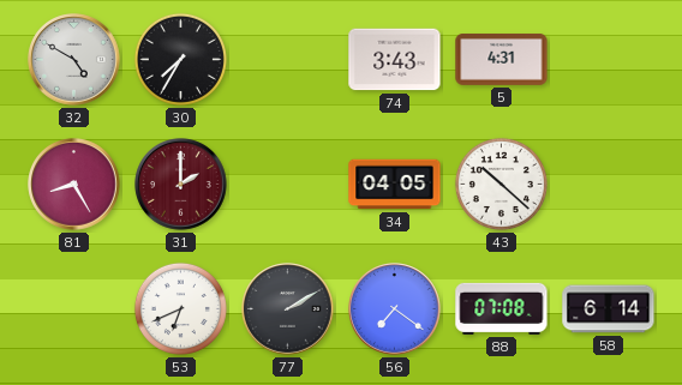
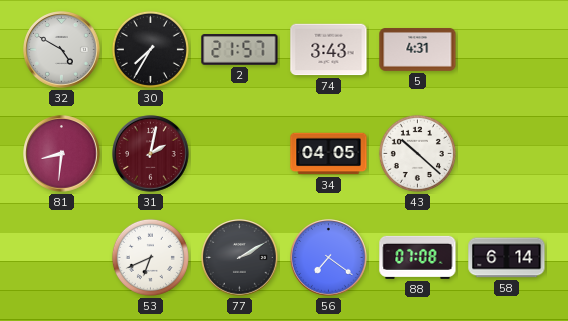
2: none -> 21:57 (240, 50)
81: 8:25 -> 8:31 (62, 154)
31: 2:00 -> 2:02 (151, 154)
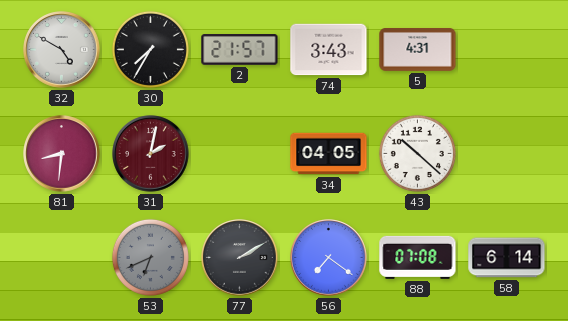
53 dial: white -> grey (150, 257)
